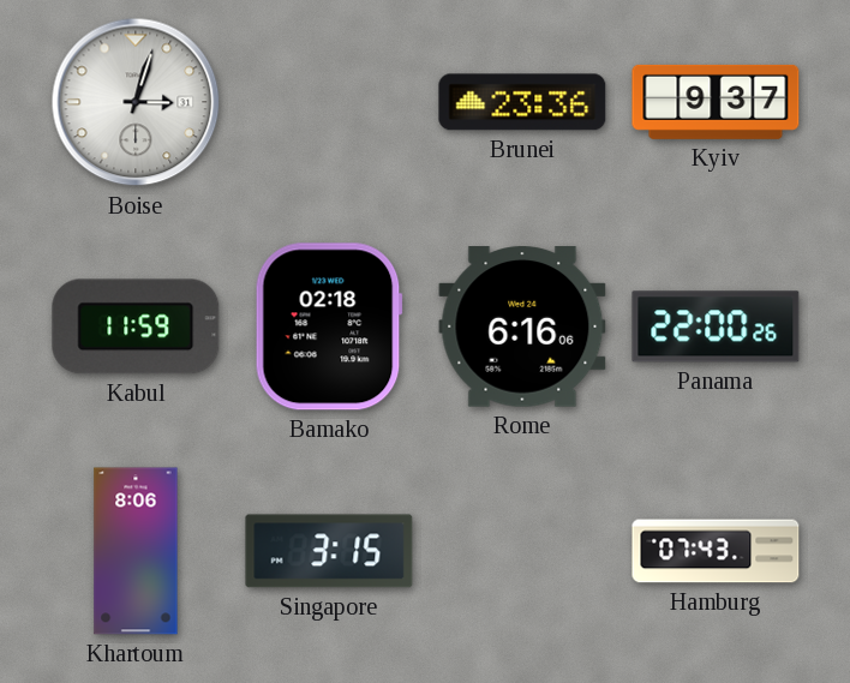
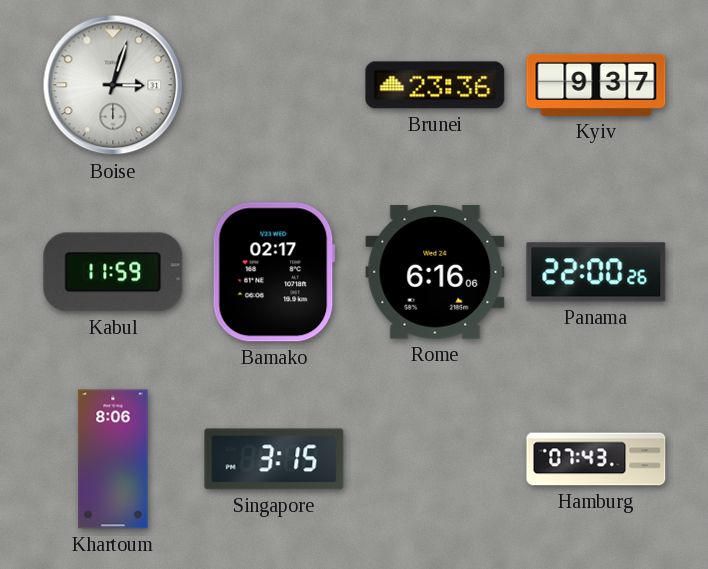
Bamako: 02:18 -> 02:17 (274, 272)
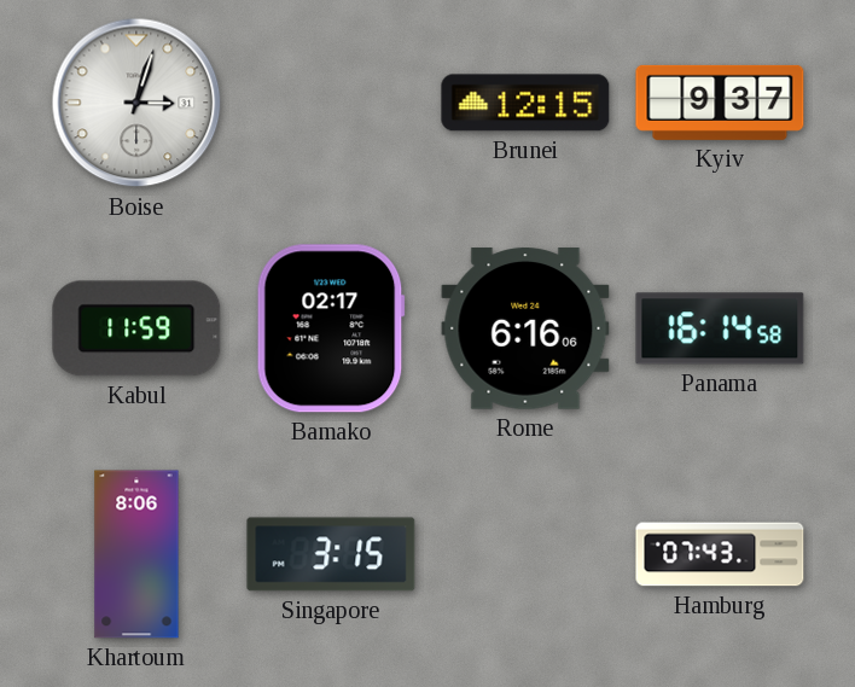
Brunei: 23:36 -> 12:15 (525, 103)
Panama: 22:00 -> 16:14 (720, 328)
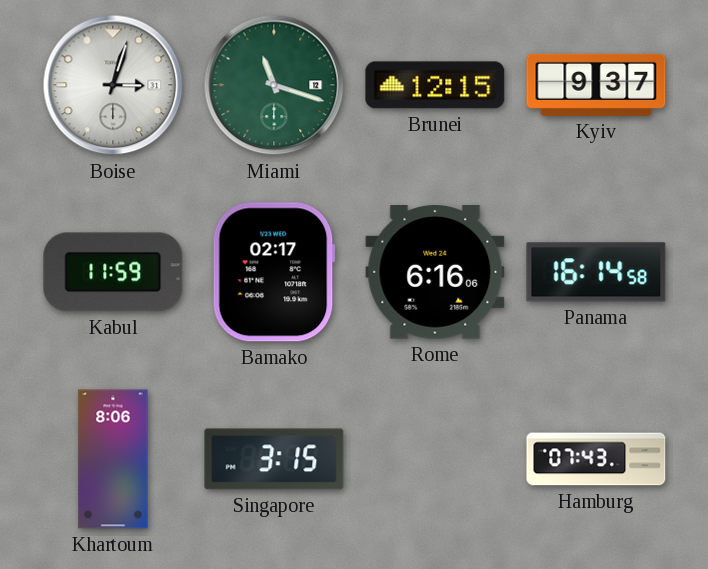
Miami: none -> 11:18 (274, 85)
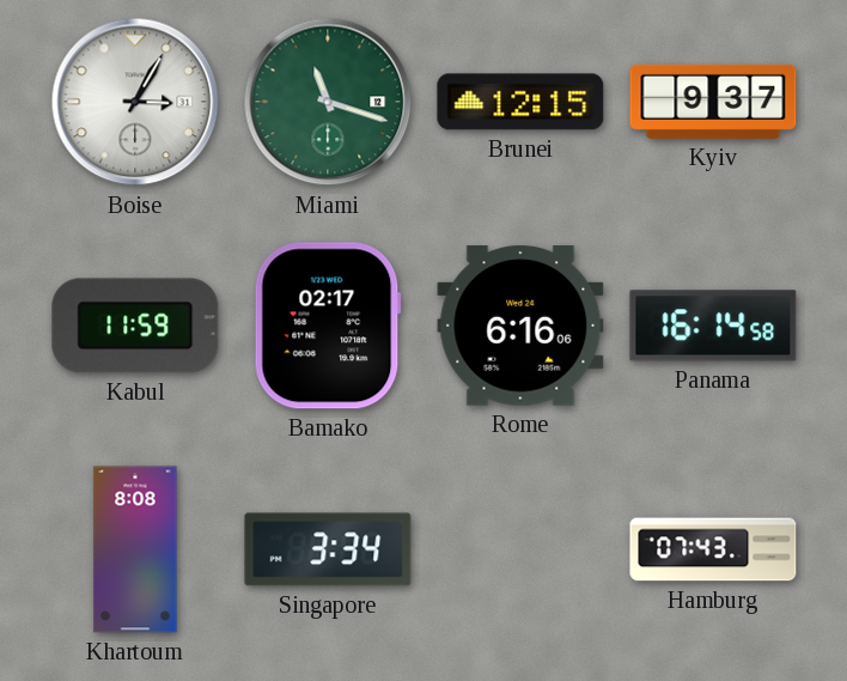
Boise: 3:03 -> 3:05 (135, 102)
Khartoum: 8:06 -> 8:08 (135, 549)
Singapore: 3:15 -> 3:34 (328, 549)
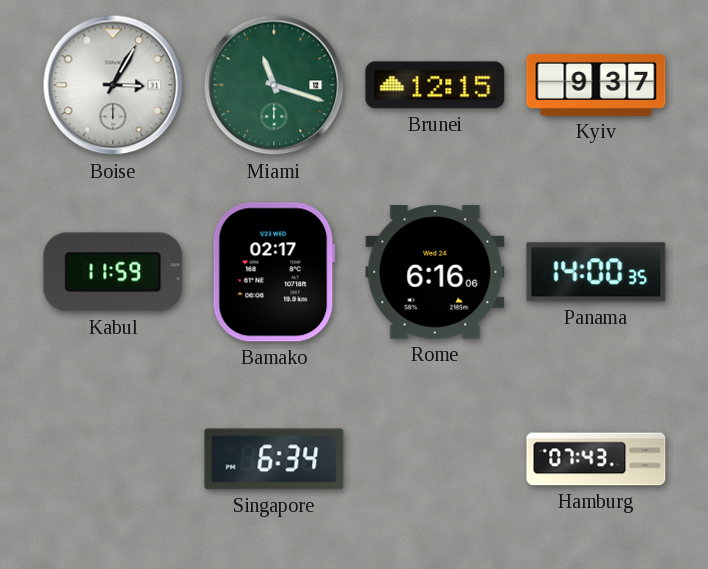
Panama: 16:14 -> 14:00 (596, 272)
Khartoum: 8:08 -> none (135, 549)
Singapore: 3:34 -> 6:34 (274, 459)
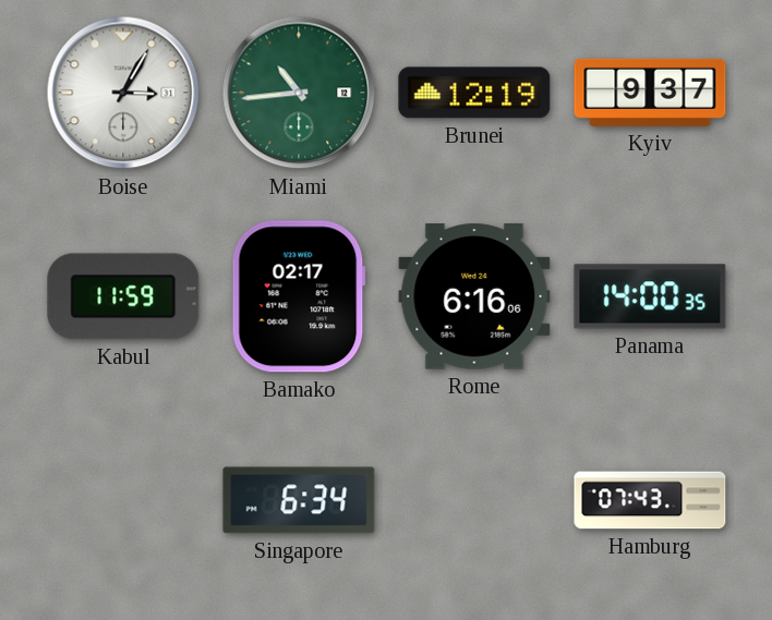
Miami: 11:18 -> 10:44 (299, 93)
Brunei: 12:15 -> 12:19 (474, 93)
